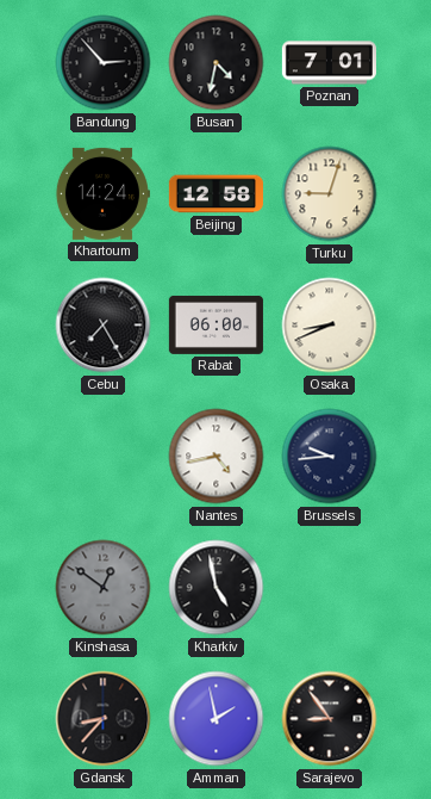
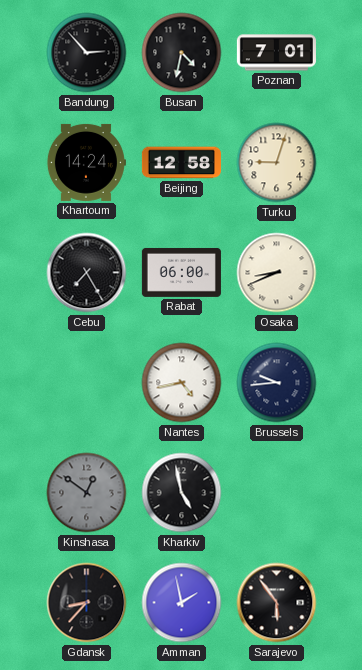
Sarajevo: 8:54 -> 5:54 (277, 603)
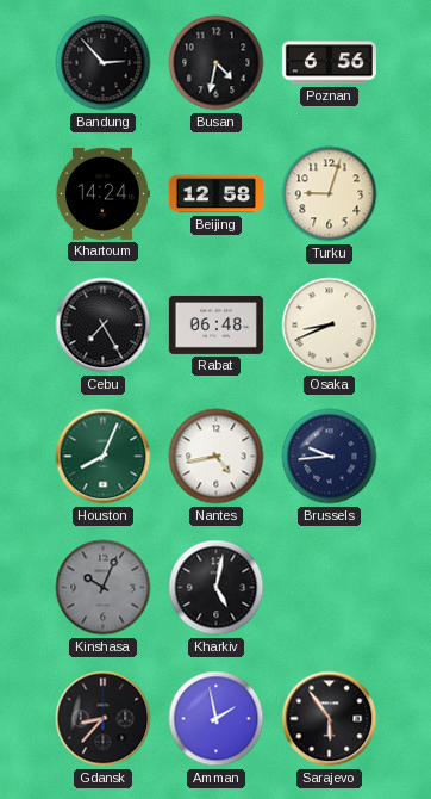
Poznan: 7:01 -> 6:56 (329, 63)
Rabat: 06:00 -> 06:48 (215, 324)
Houston: none -> 8:04 (104, 457)
Kinshasa: 12:51 -> 10:04 (104, 588)
Kharkiv: 4:58 -> 5:02 (217, 588)
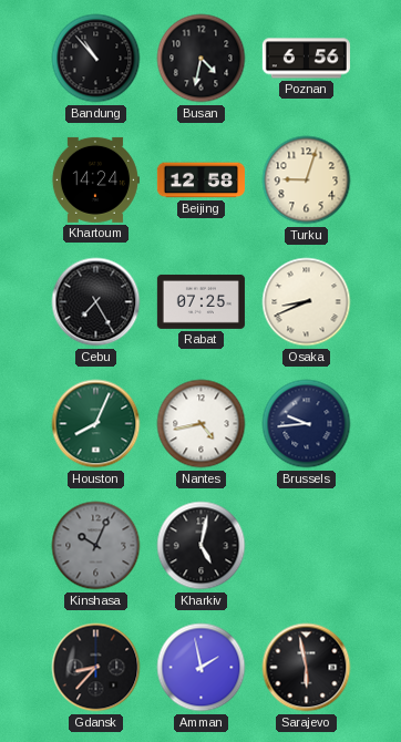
Bandung: 2:53 -> 10:53 (96, 59)
Rabat: 06:48 -> 07:25 (200, 301)
Sarajevo: 5:54 -> 5:58 (307, 668)
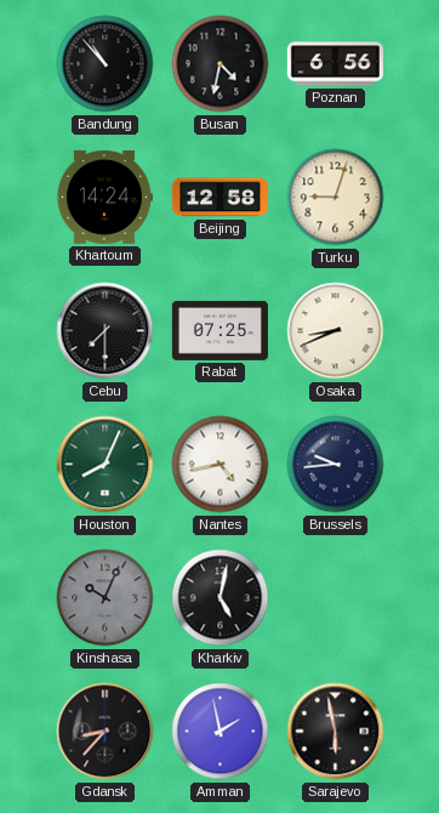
Cebu: 7:25 -> 7:30 (106, 331)
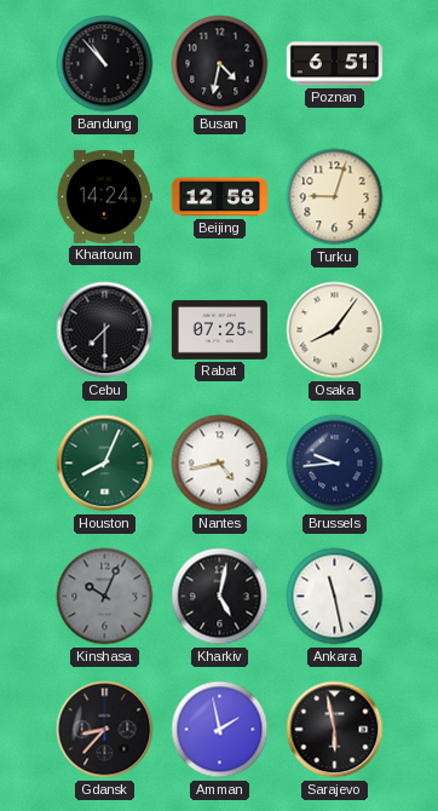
Poznan: 6:56 -> 6:51 (334, 64)
Osaka: 8:41 -> 8:06 (335, 330)
Ankara: none -> 11:28 (335, 597)
